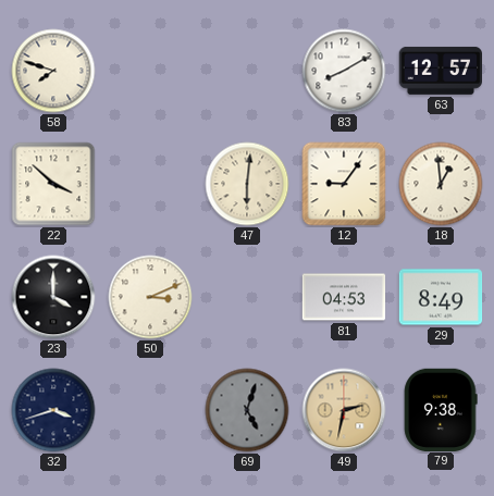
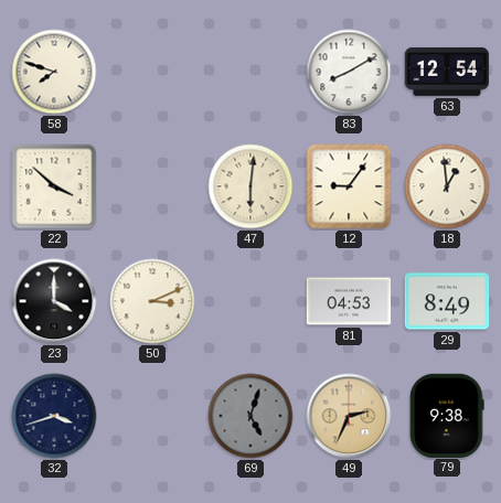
63: 12:57 -> 12:54 (446, 72)
49: 2:32 -> 2:34 (349, 416)
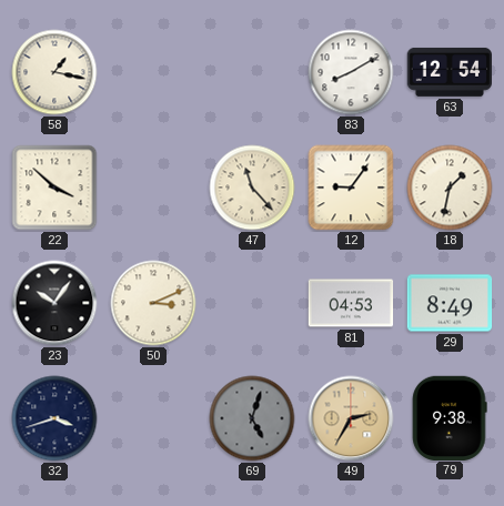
58: 7:48 -> 1:17 (54, 72)
47: 6:01 -> 11:23 (252, 188)
18: 12:59 -> 1:32 (450, 188)
23: 4:00 -> 10:06 (54, 303)
49: 2:34 -> 2:35 (351, 418)
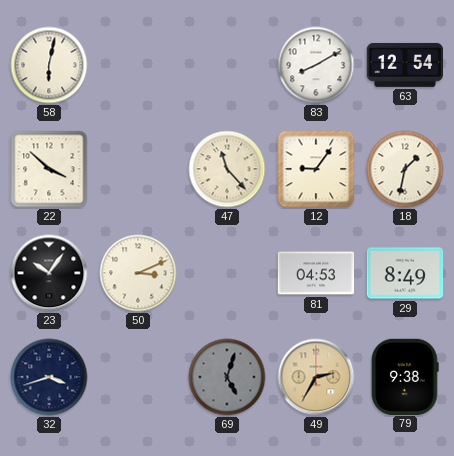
58: 1:17 -> 6:02 (49, 65)
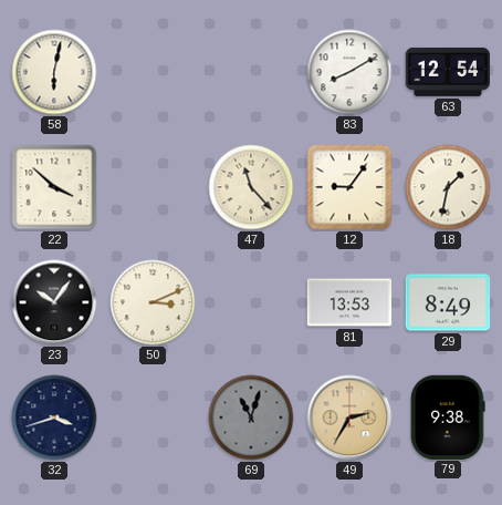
81: 04:53 -> 13:53 (349, 302)
69: 5:03 -> 11:03 (251, 418)
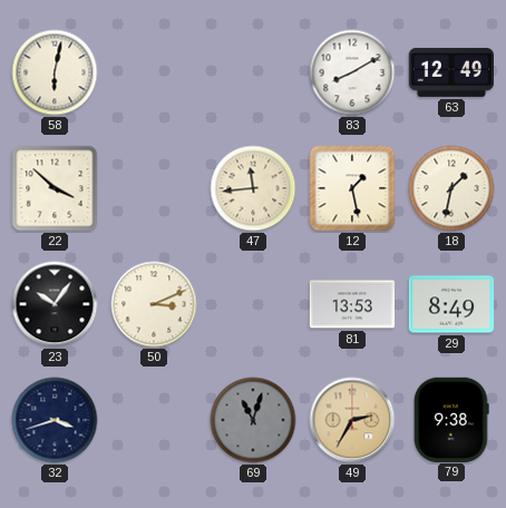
63: 12:54 -> 12:49 (450, 72)
47: 11:23 -> 11:44 (253, 188)
12: 9:06 -> 1:28 (352, 188)
